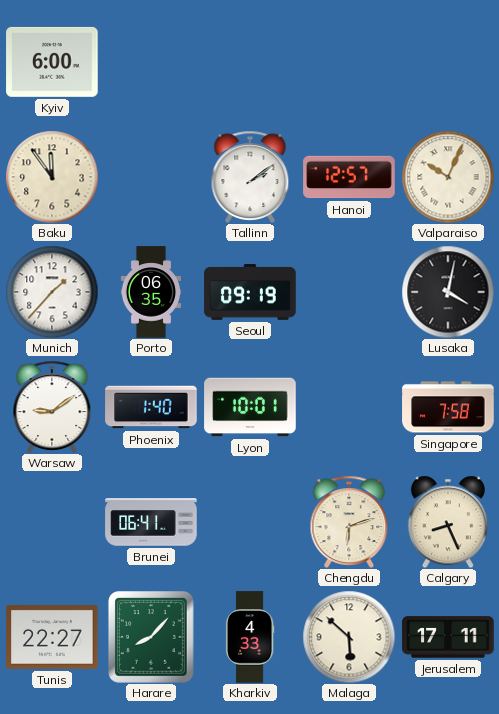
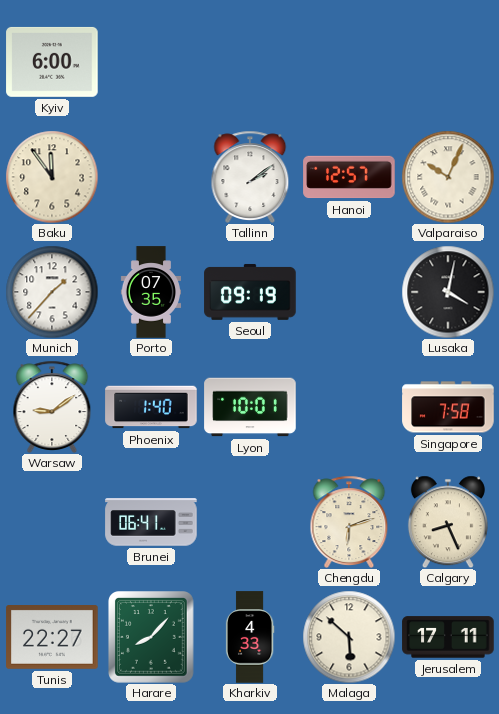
Porto: 06:35 -> 07:35 (150, 292)
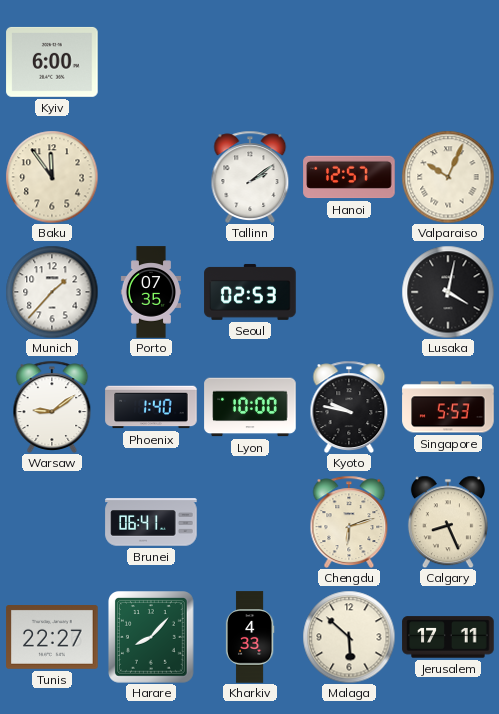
Seoul: 09:19 -> 02:53 (250, 292)
Lyon: 10:01 -> 10:00 (250, 407)
Kyoto: none -> 9:47 (349, 406)
Singapore: 7:58 -> 5:53 (448, 407)
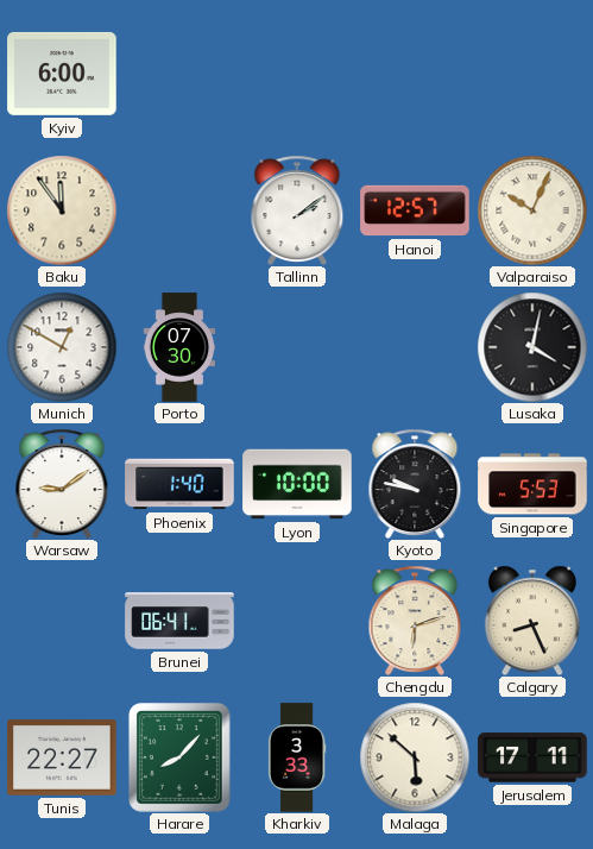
Munich: 1:37 -> 12:50 (62, 347)
Porto: 07:35 -> 07:30 (178, 347)
Seoul: 02:53 -> none (250, 292)
Kharkiv: 4:33 -> 3:33 (297, 757)
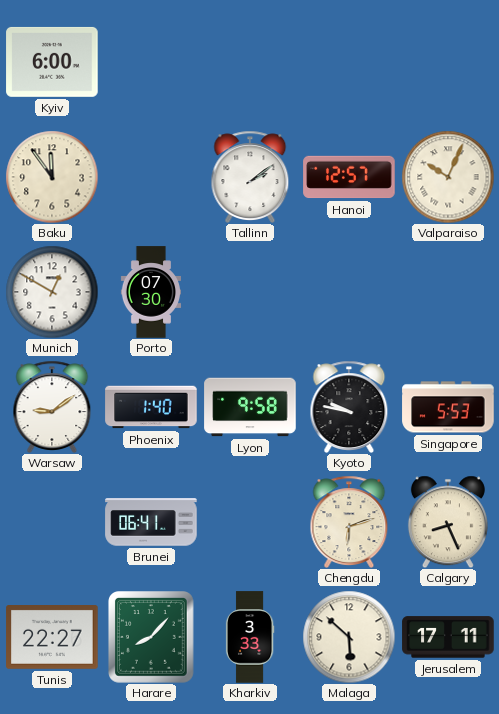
Lusaka: 4:02 -> none (532, 347)
Lyon: 10:00 -> 9:58 (250, 407)
